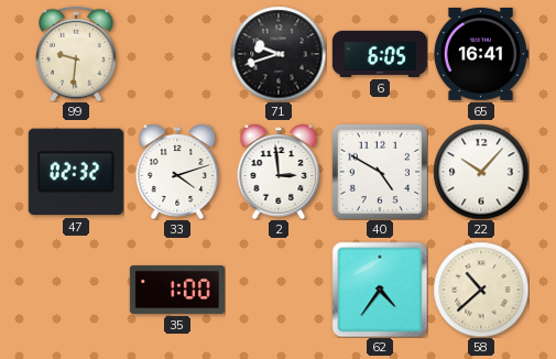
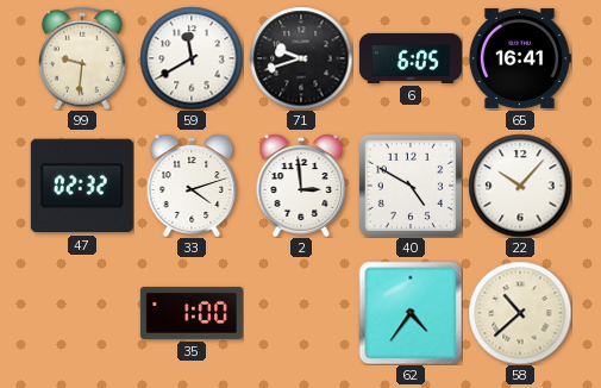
59: none -> 11:40 (192, 58)
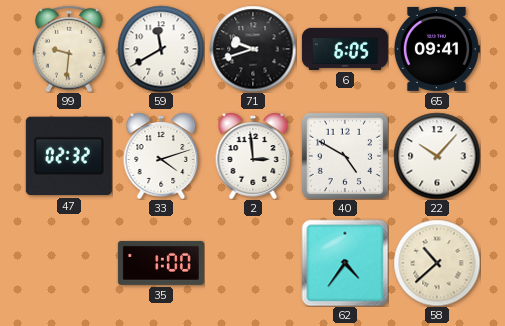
65: 16:41 -> 09:41 (437, 49)
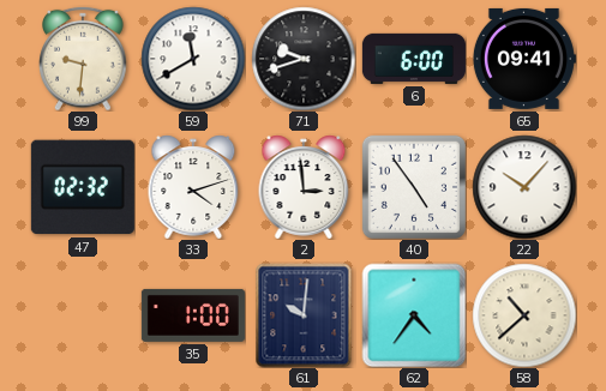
6: 6:05 -> 6:00 (414, 59)
40: 4:50 -> 4:54 (414, 187)
61: none -> 10:01 (304, 315)
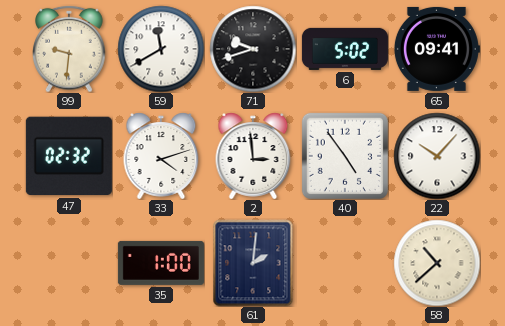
6: 6:00 -> 5:02 (345, 49)
61: 10:01 -> 2:01 (253, 263)
62: 4:36 -> none (414, 315)
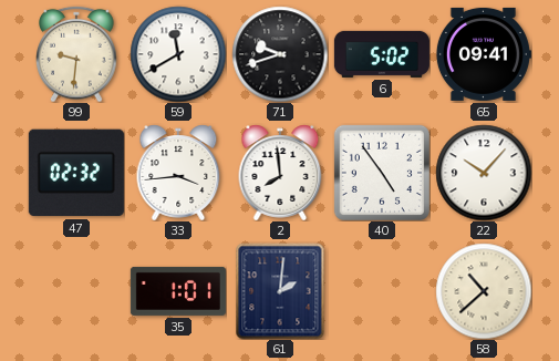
33: 4:12 -> 3:44 (178, 173)
2: 2:59 -> 7:59 (280, 173)
35: 1:00 -> 1:01 (178, 291)
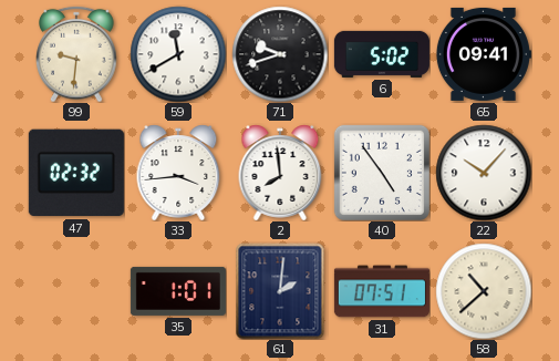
31: none -> 07:51 (382, 291)
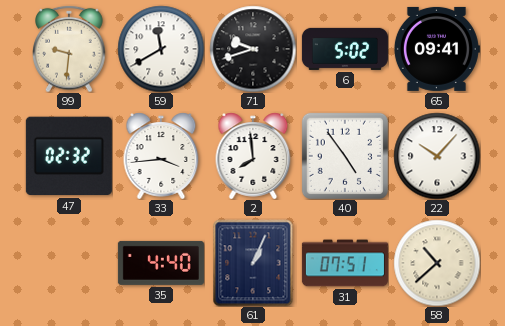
35: 1:01 -> 4:40 (161, 263)
61: 2:01 -> 1:04 (253, 263)
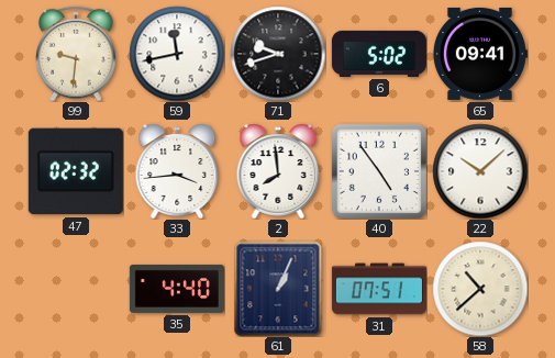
59: 11:40 -> 11:43 (177, 54)
22: 10:07 -> 10:08 (480, 171)
